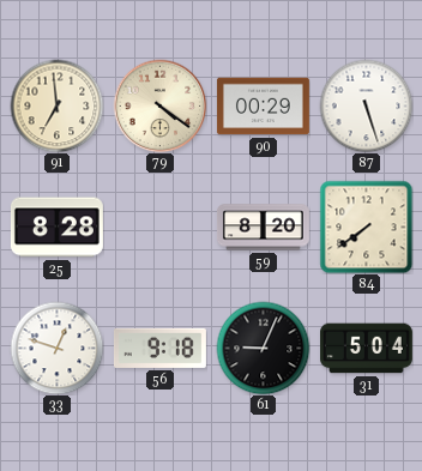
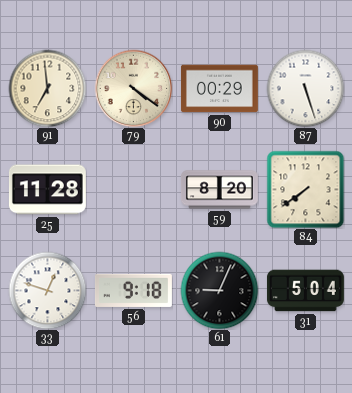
25: 8:28 -> 11:28 (47, 190)
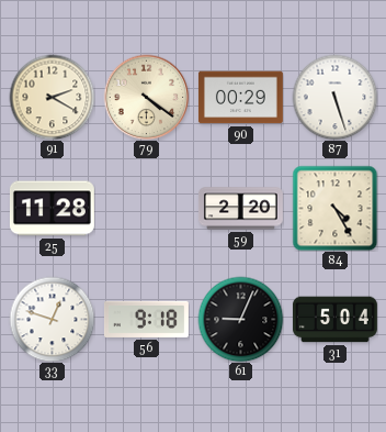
91: 6:59 -> 2:20 (52, 97)
59: 8:20 -> 2:20 (240, 209)
84: 7:39 -> 4:25 (334, 208)
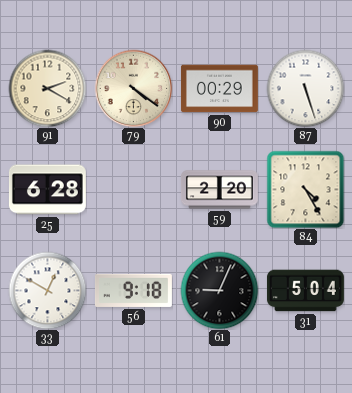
25: 11:28 -> 6:28 (47, 190)
33: 12:48 -> 12:50 (47, 290)
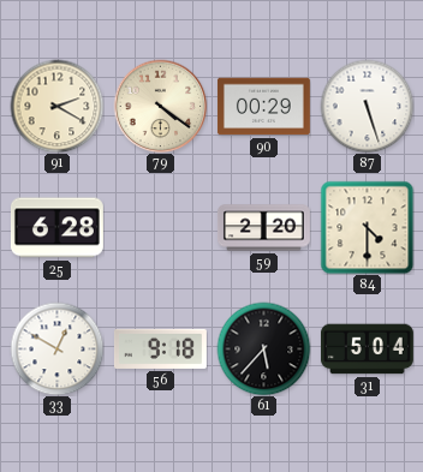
84: 4:25 -> 4:30 (367, 227)
61: 9:04 -> 5:37 (263, 348)
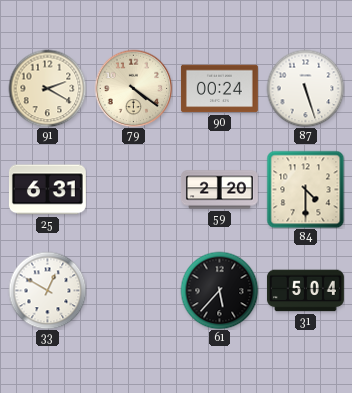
90: 00:29 -> 00:24 (219, 89)
25: 6:28 -> 6:31 (47, 190)
56: 9:18 -> none (160, 348)
